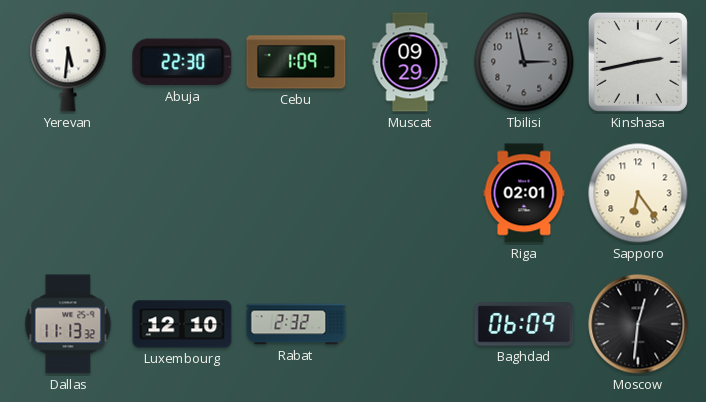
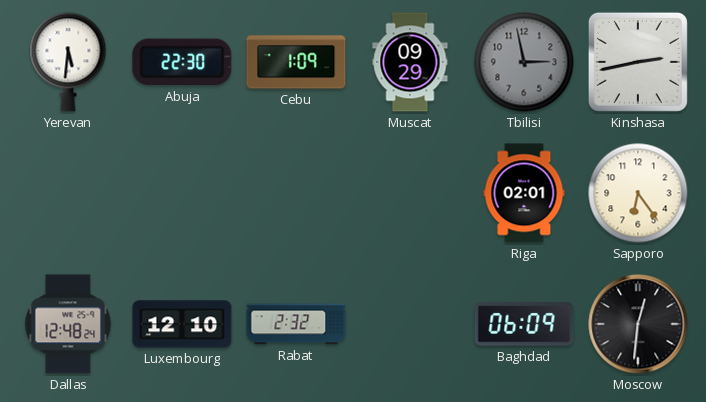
Dallas: 11:13 -> 12:48 (68, 324)
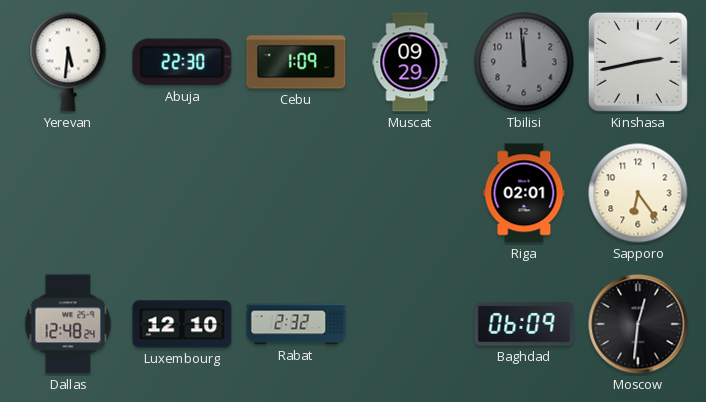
Tbilisi: 2:58 -> 11:59 (524, 62)
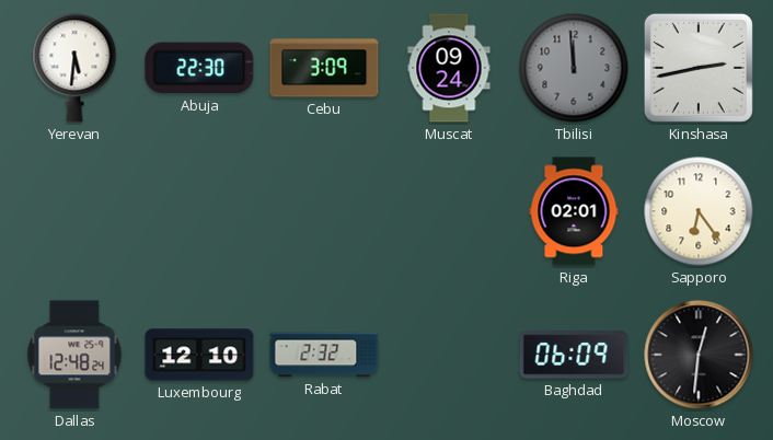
Cebu: 1:09 -> 3:09 (324, 68)
Muscat: 09:29 -> 09:24 (449, 68)
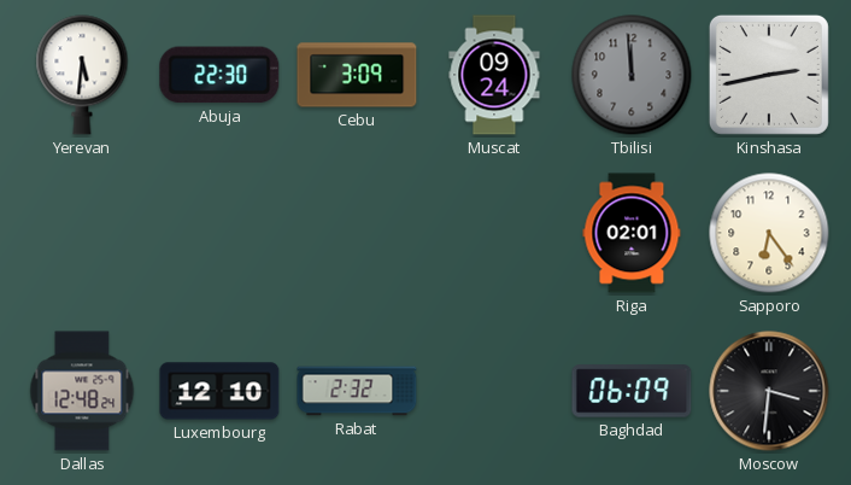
Moscow: 12:31 -> 3:31 (769, 391)
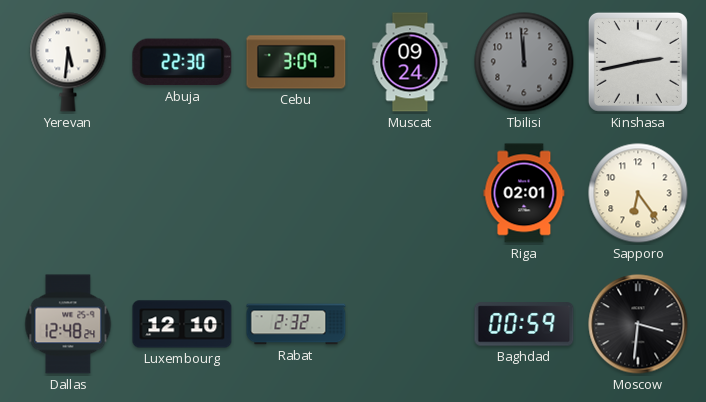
Baghdad: 06:09 -> 00:59 (524, 324)
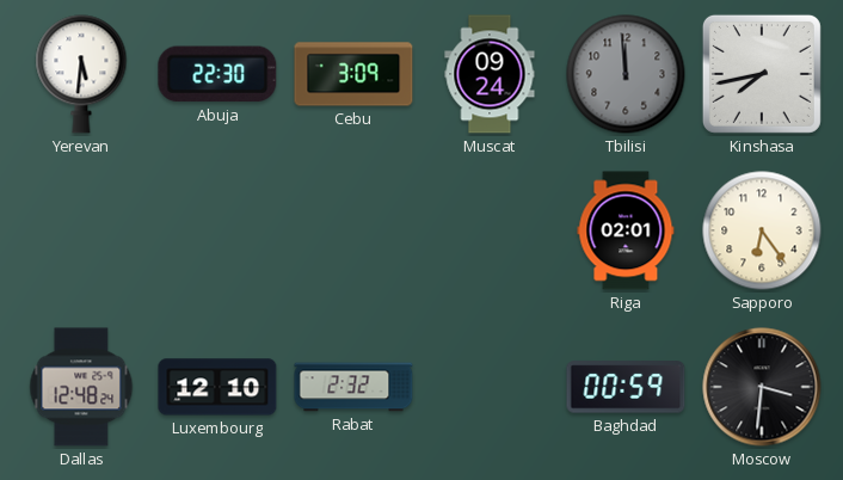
Kinshasa: 2:43 -> 7:43 (762, 74)
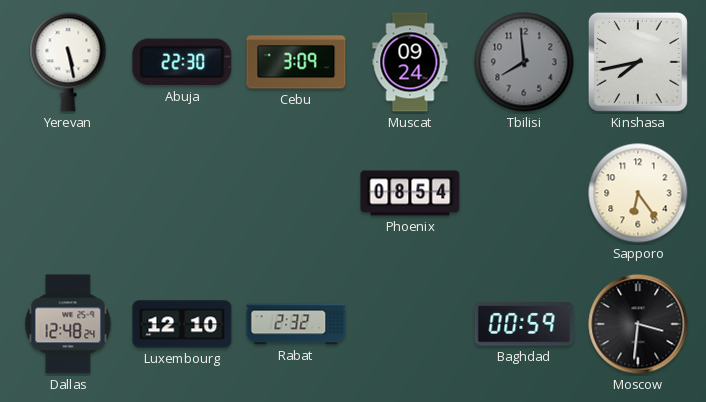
Yerevan: 5:31 -> 5:28 (68, 62)
Tbilisi: 11:59 -> 7:59 (524, 62)
Phoenix: none -> 08:54 (410, 193)
Riga: 02:01 -> none (626, 230)
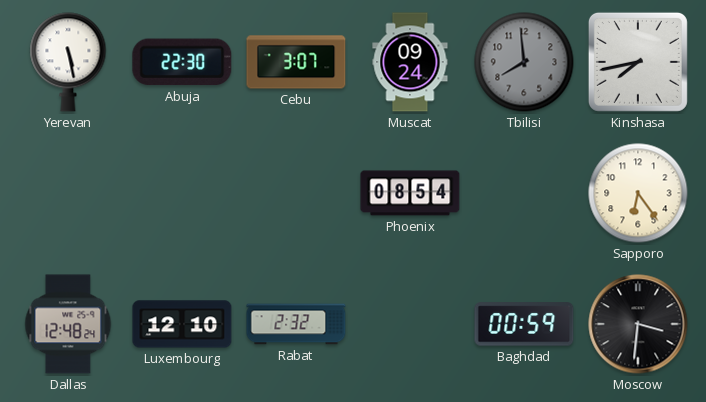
Cebu: 3:09 -> 3:07 (296, 62)
